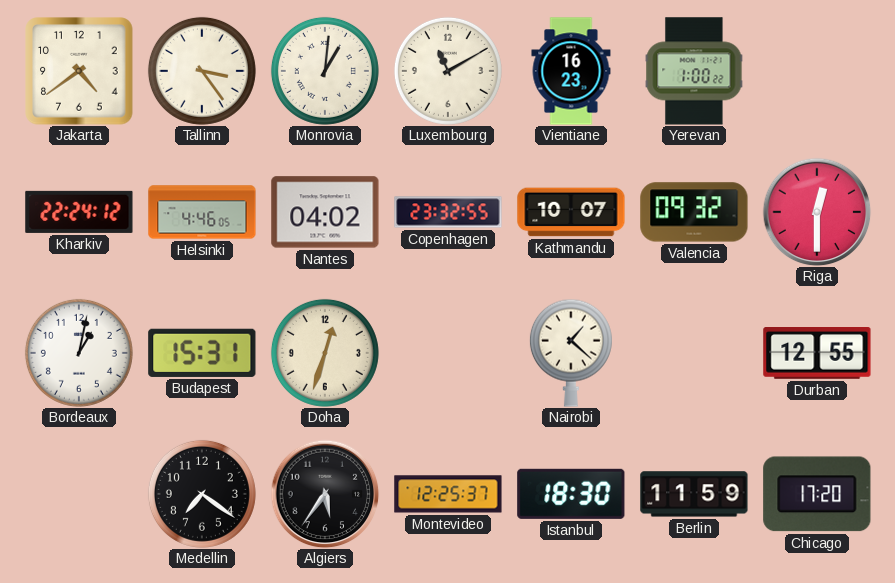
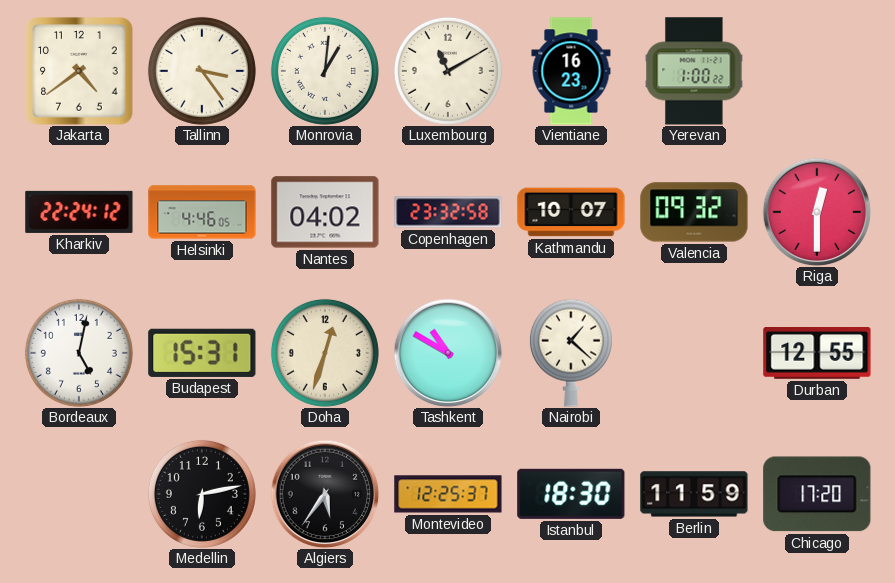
Copenhagen: 23:32:55 -> 23:32:58 (448, 212)
Bordeaux: 1:02 -> 5:02 (79, 353)
Tashkent: none -> 10:50 (448, 353)
Medellin: 7:21 -> 6:13 (202, 494)
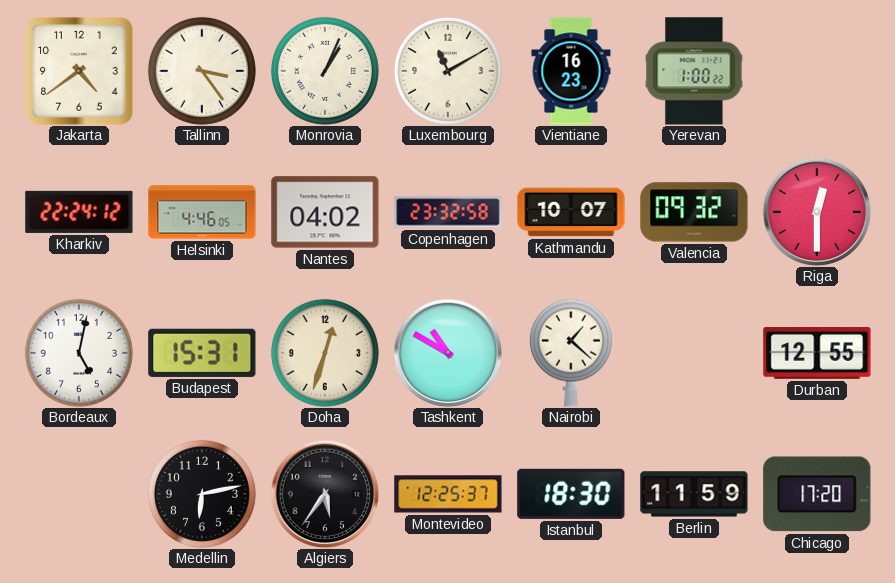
Monrovia: 1:01 -> 1:04 (325, 71)
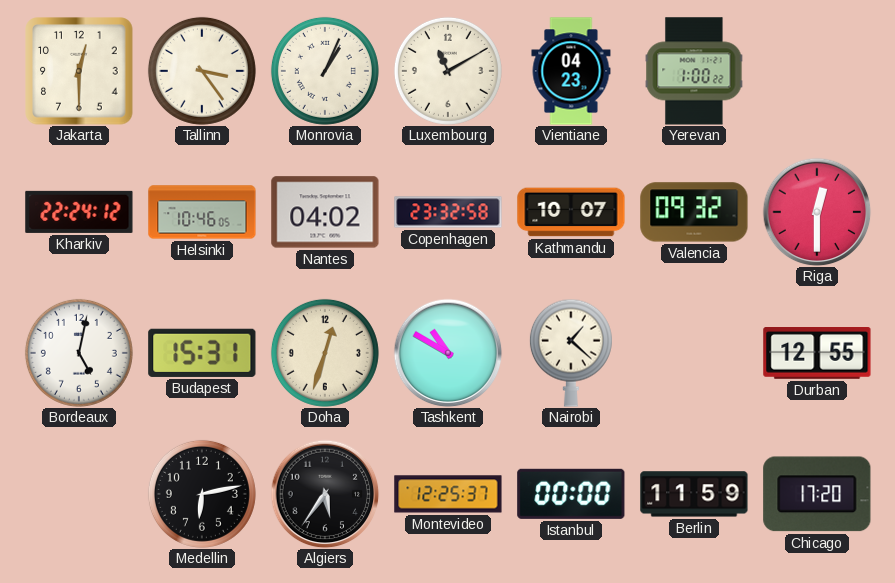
Jakarta: 4:39 -> 12:30 (79, 71)
Vientiane: 16:23 -> 04:23 (571, 71)
Helsinki: 4:46 -> 10:46 (202, 212)
Istanbul: 18:30 -> 00:00 (571, 494)
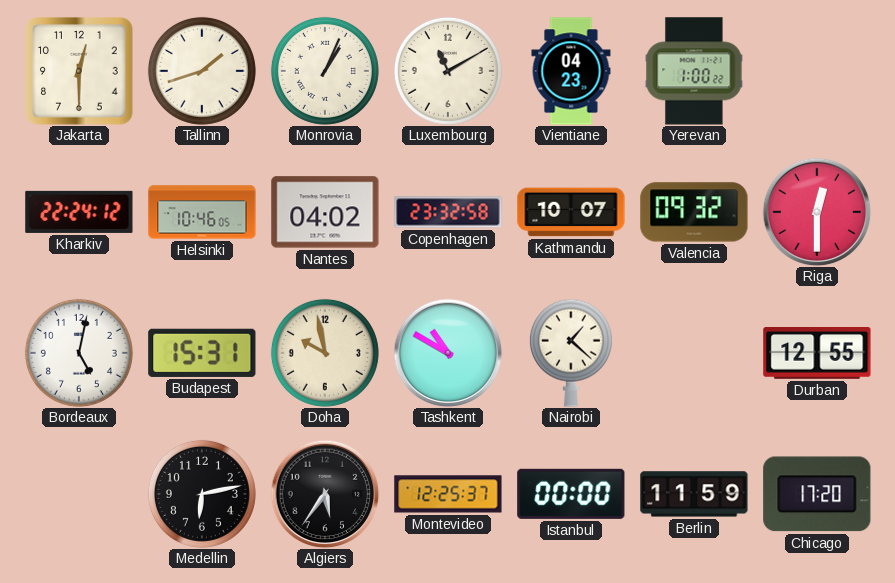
Tallinn: 3:24 -> 1:42 (202, 71)
Doha: 12:33 -> 9:58 (325, 353)
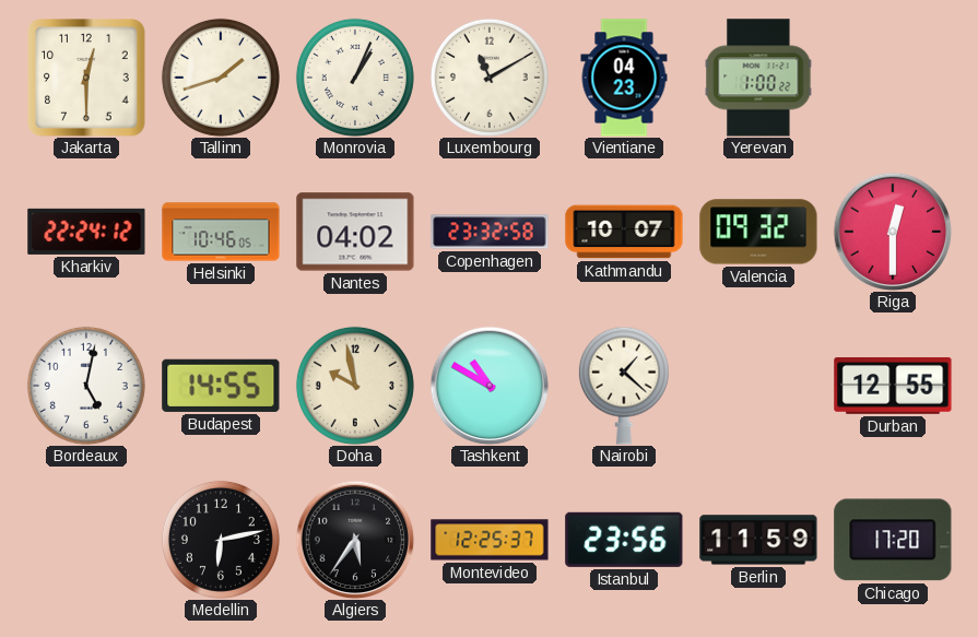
Budapest: 15:31 -> 14:55 (221, 386)
Istanbul: 00:00 -> 23:56 (624, 540)
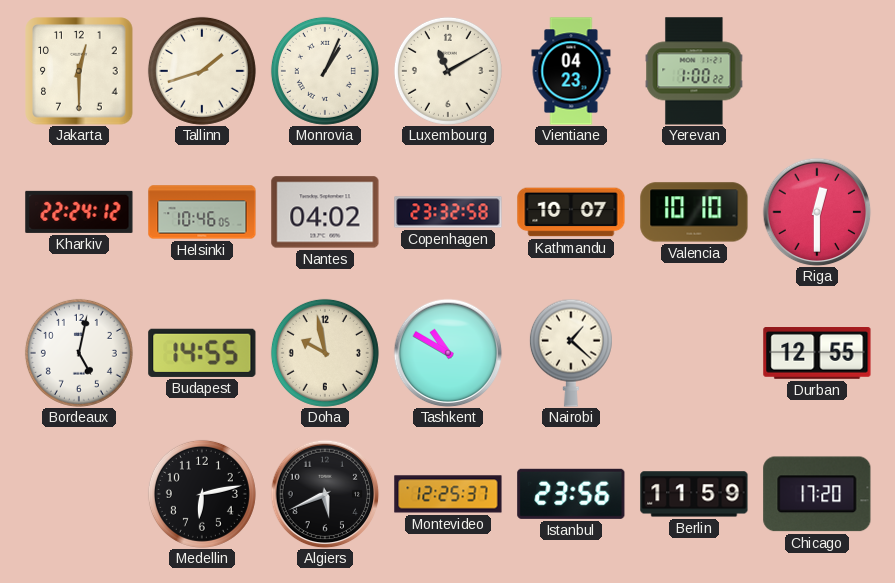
Valencia: 09:32 -> 10:10 (694, 212)
Algiers: 5:36 -> 5:41 (325, 494)
